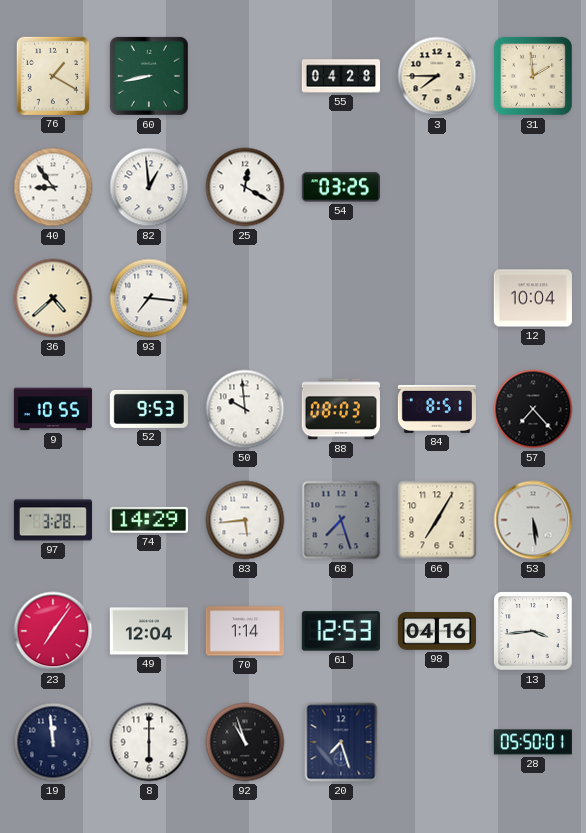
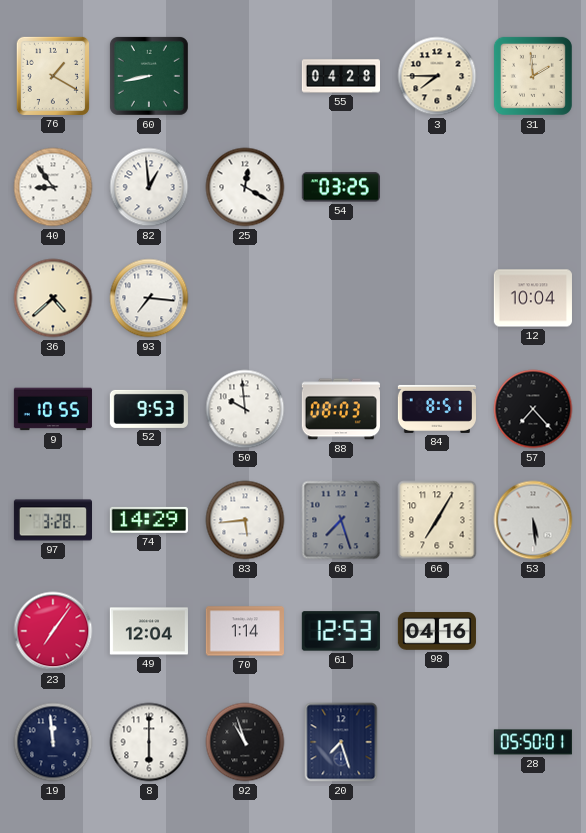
13: 3:44 -> none (533, 631)
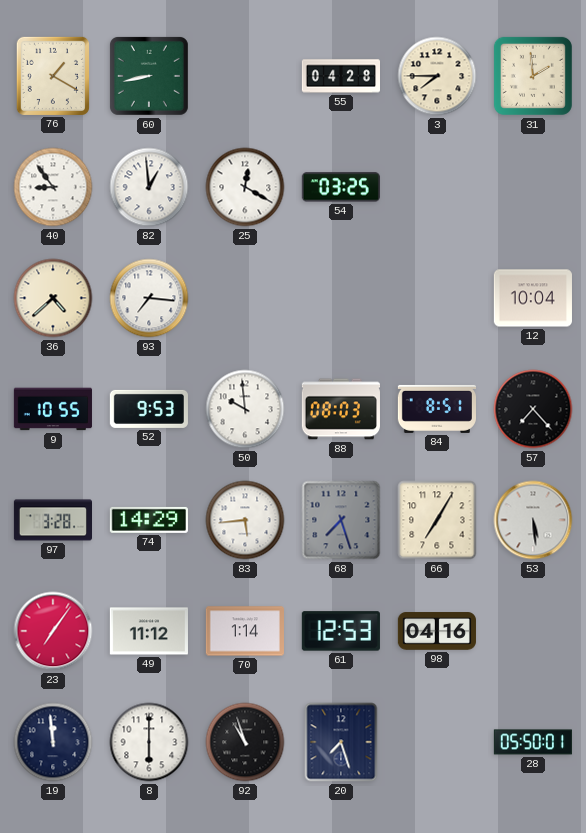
49: 12:04 -> 11:12 (149, 631)
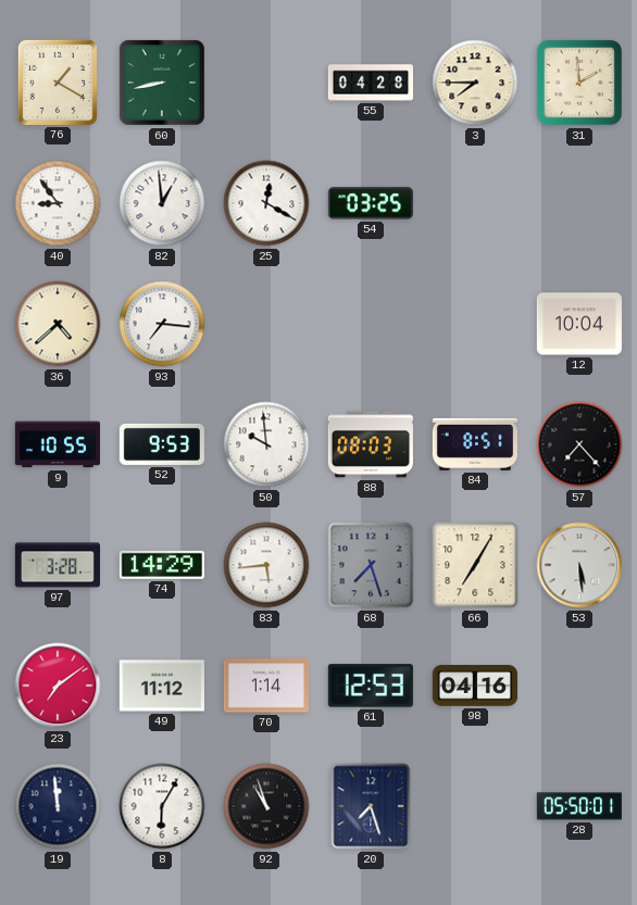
23: 7:06 -> 7:09 (58, 686)
8: 6:00 -> 6:05 (162, 806)
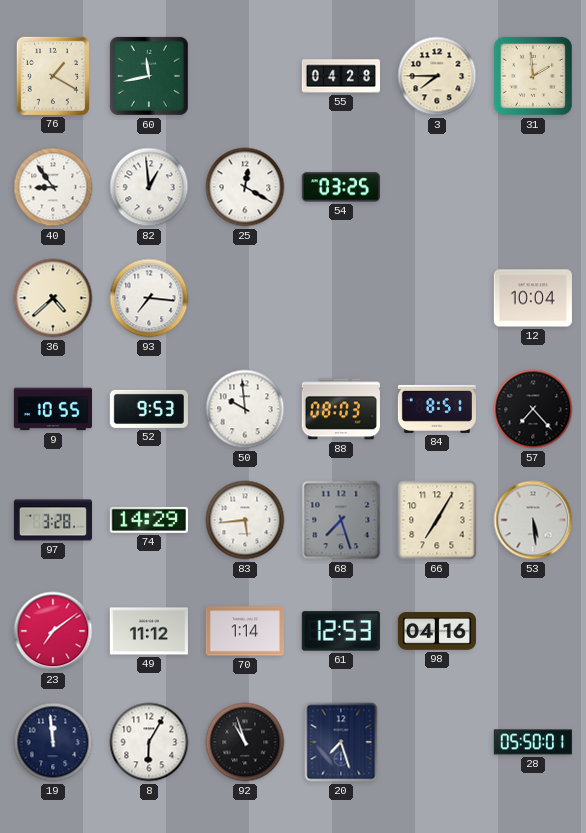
60: 8:43 -> 11:43 (149, 76)
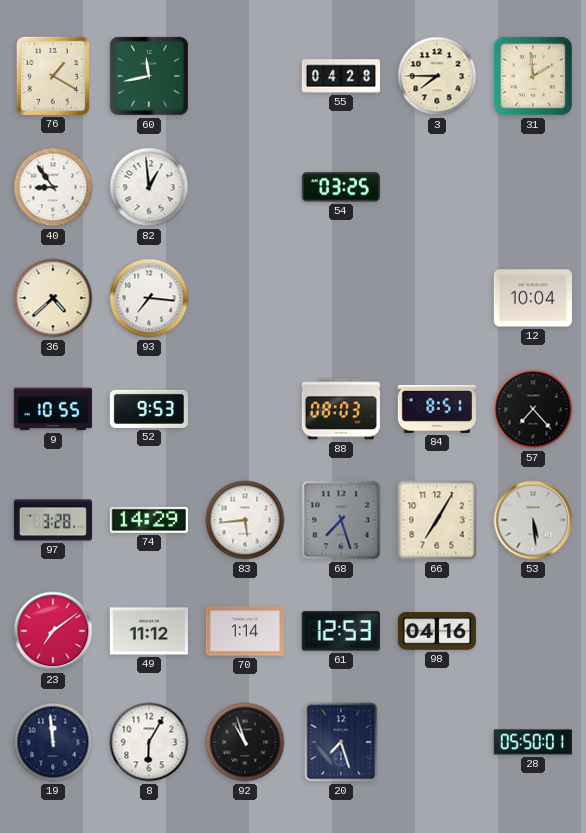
25: 12:20 -> none (245, 187)
50: 9:59 -> none (245, 409)
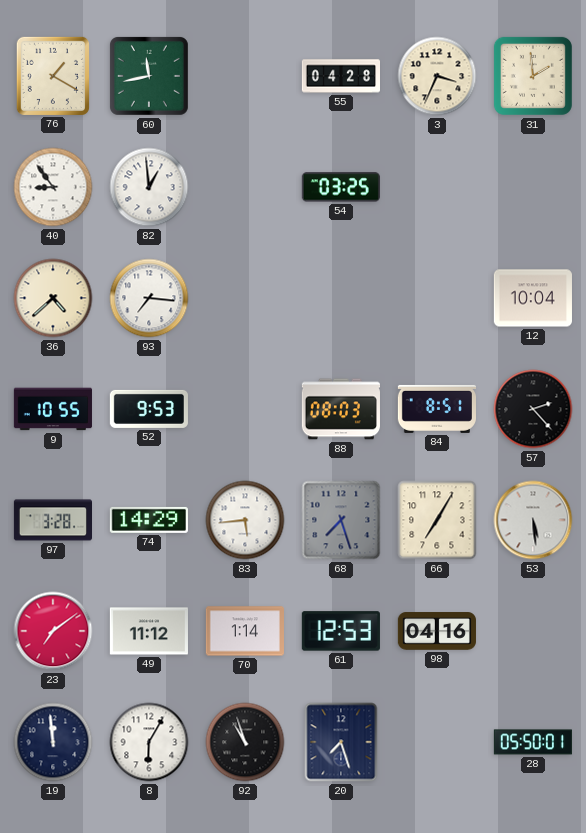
3: 7:45 -> 3:34 (437, 76)
57: 7:23 -> 2:23 (533, 409)
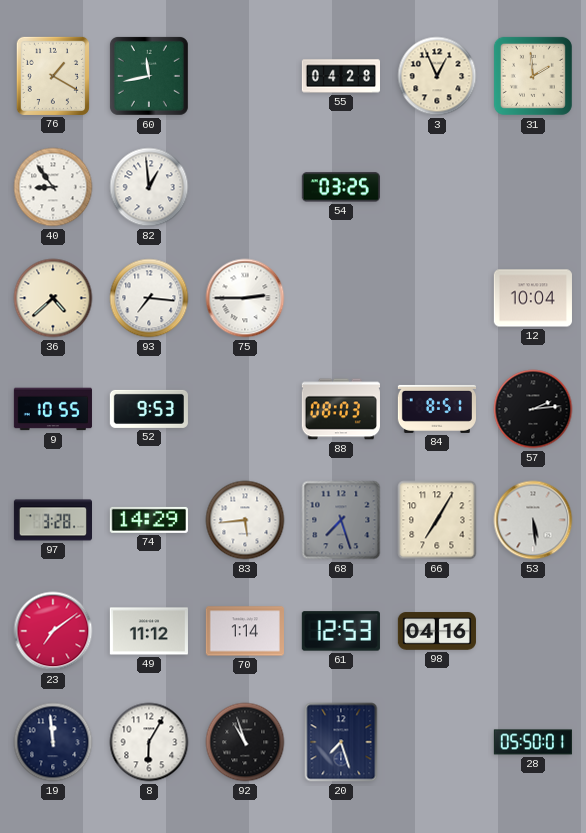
3: 3:34 -> 12:56 (437, 76)
75: none -> 2:45 (245, 298)
57: 2:23 -> 2:14 (533, 409)
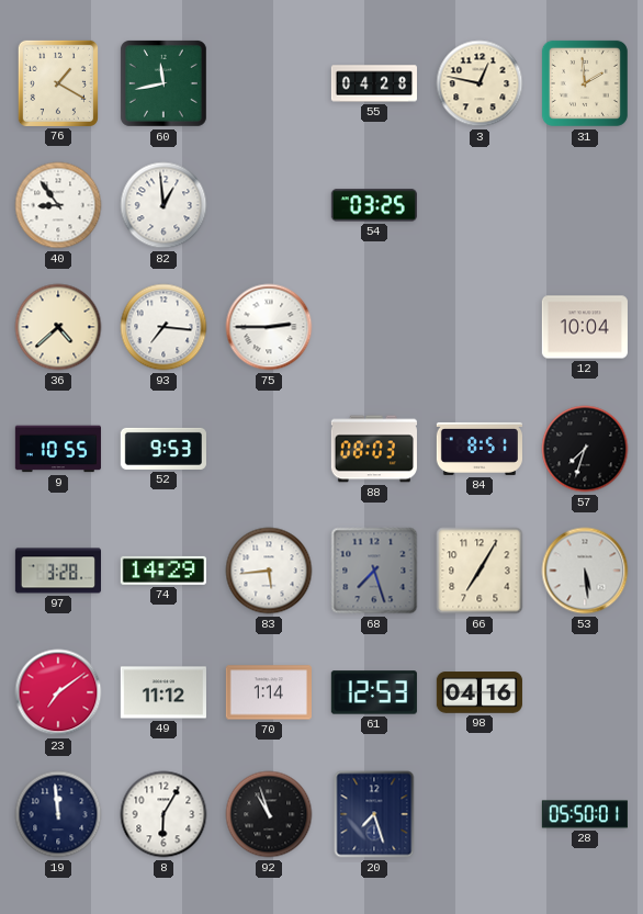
3: 12:56 -> 12:47 (480, 83)
57: 2:14 -> 7:33 (585, 449)
